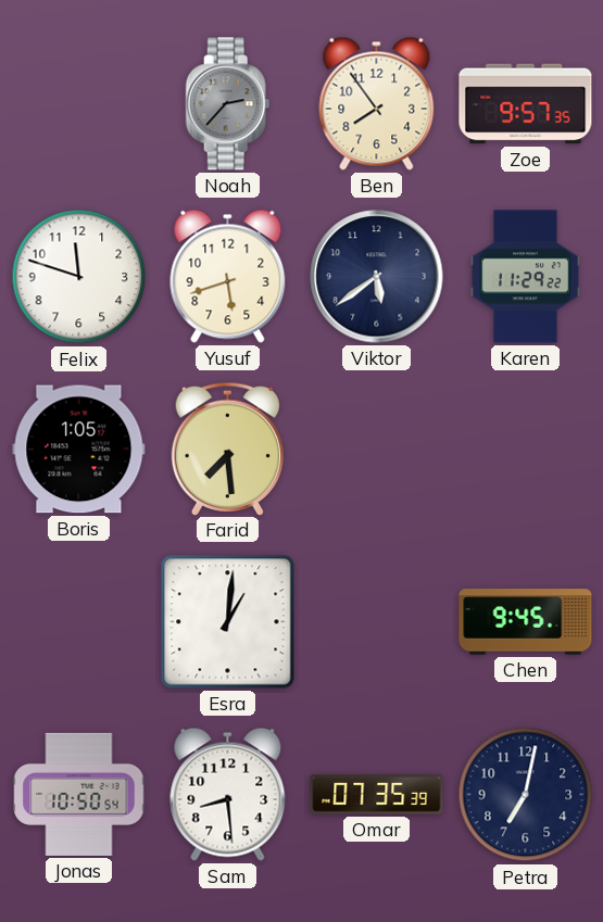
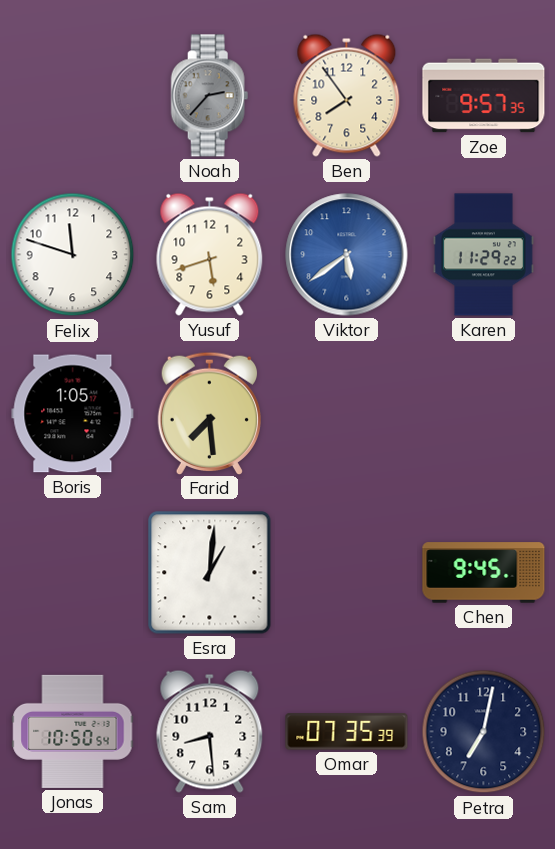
Viktor dial: navy -> blue (347, 255)
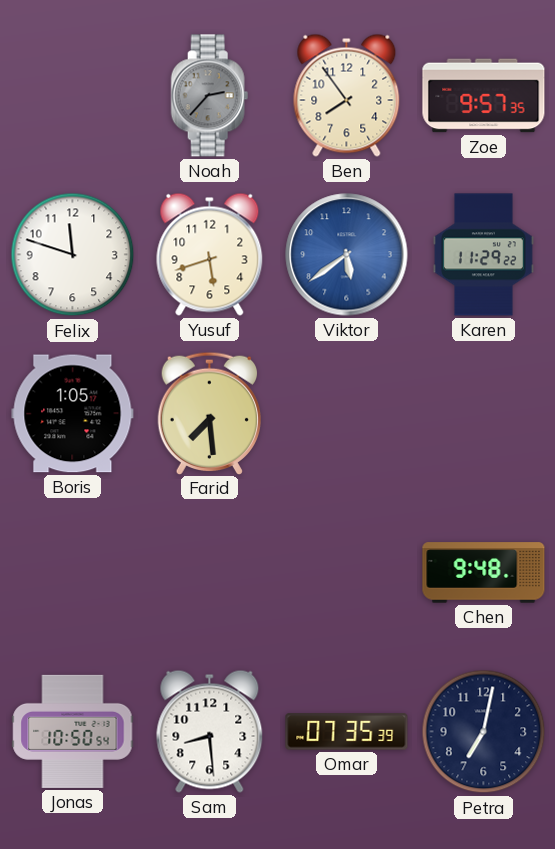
Esra: 1:01 -> none (210, 573)
Chen: 9:45 -> 9:48 (484, 573)
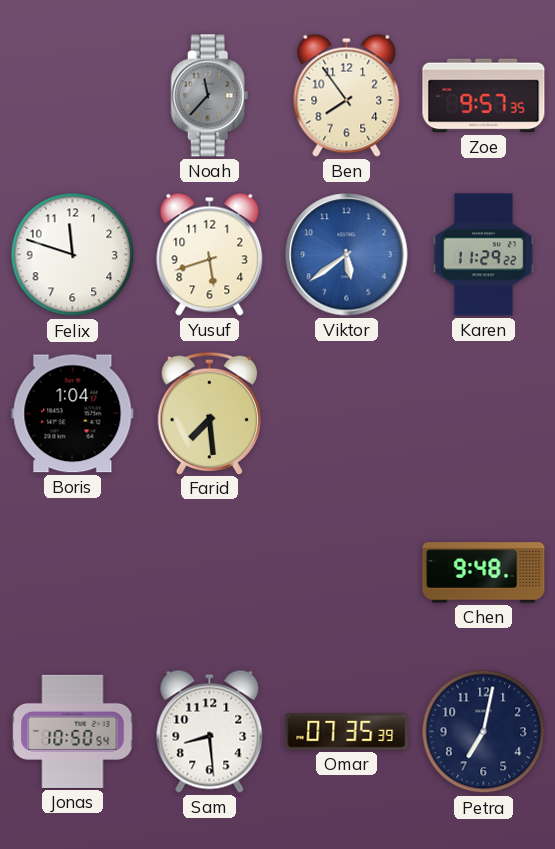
Noah: 2:37 -> 11:37 (210, 96)
Boris: 1:05 -> 1:04 (73, 414)
